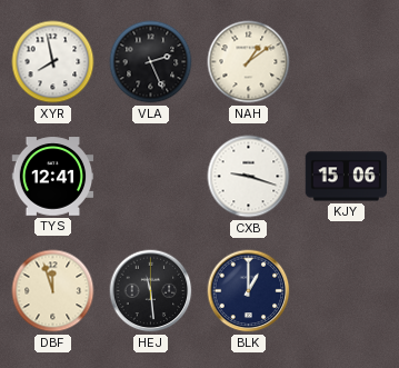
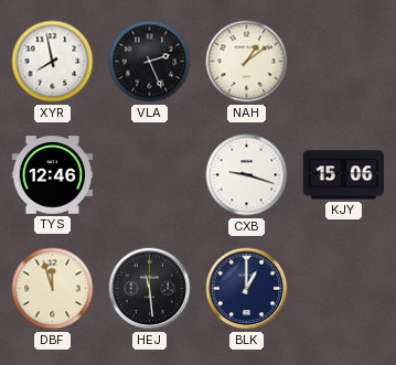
TYS: 12:41 -> 12:46 (53, 175)
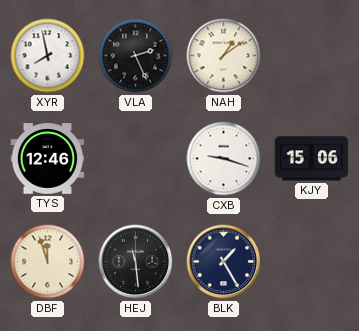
BLK: 1:00 -> 1:25 (224, 262)
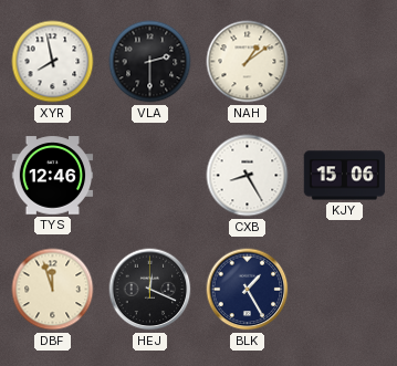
VLA: 2:26 -> 2:30 (150, 62)
CXB: 9:18 -> 8:25 (248, 176)
HEJ: 11:29 -> 12:19 (150, 290)
